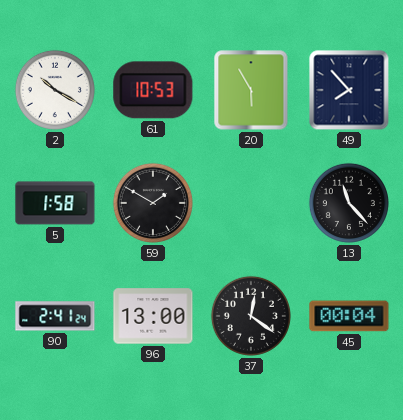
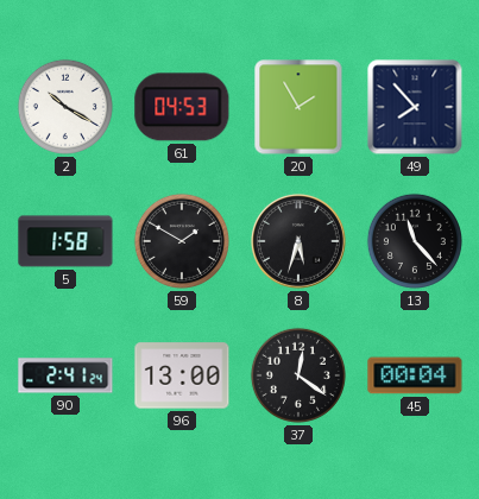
61: 10:53 -> 04:53 (182, 107)
20: 5:55 -> 1:55 (298, 107)
8: none -> 5:33 (298, 241)
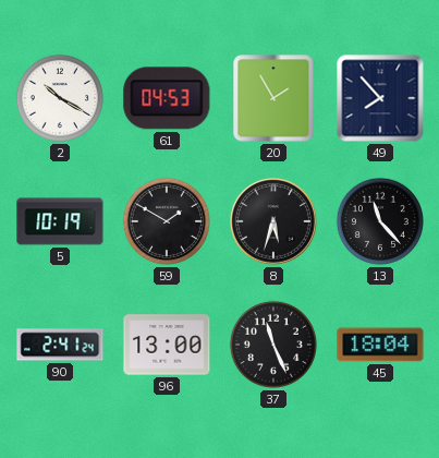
5: 1:58 -> 10:19 (60, 221)
37: 12:21 -> 11:26 (273, 345)
45: 00:04 -> 18:04 (380, 345)
